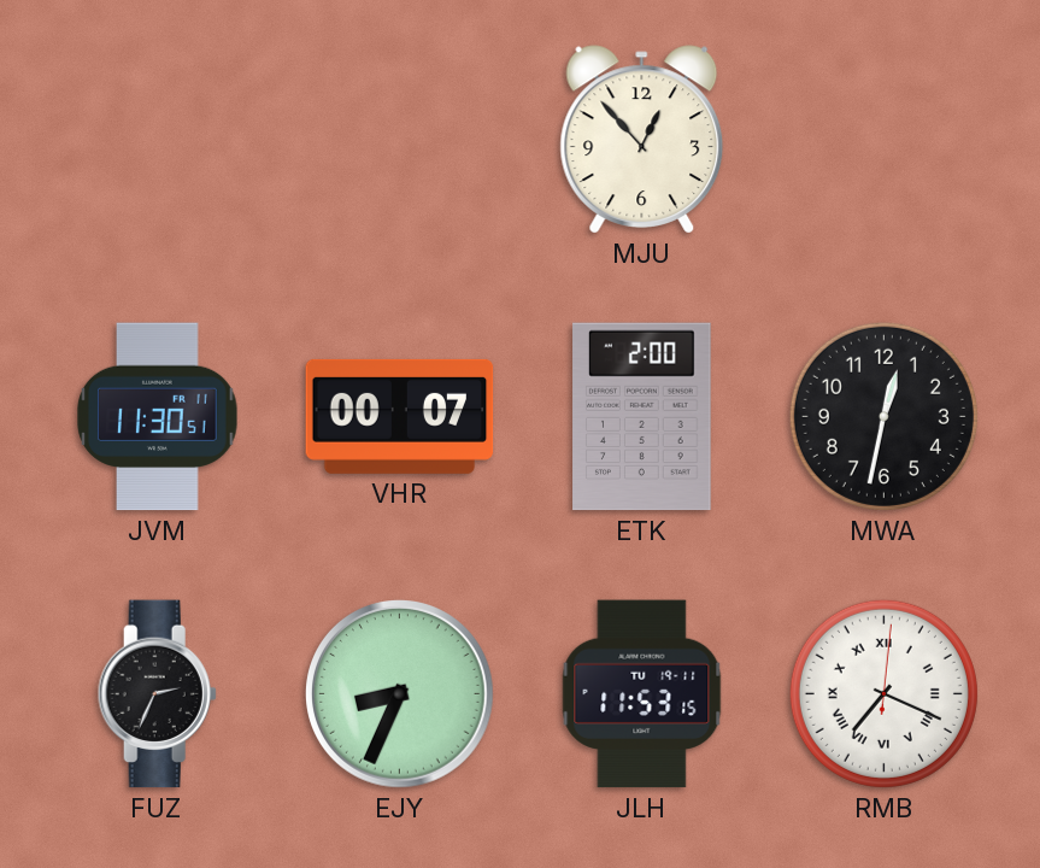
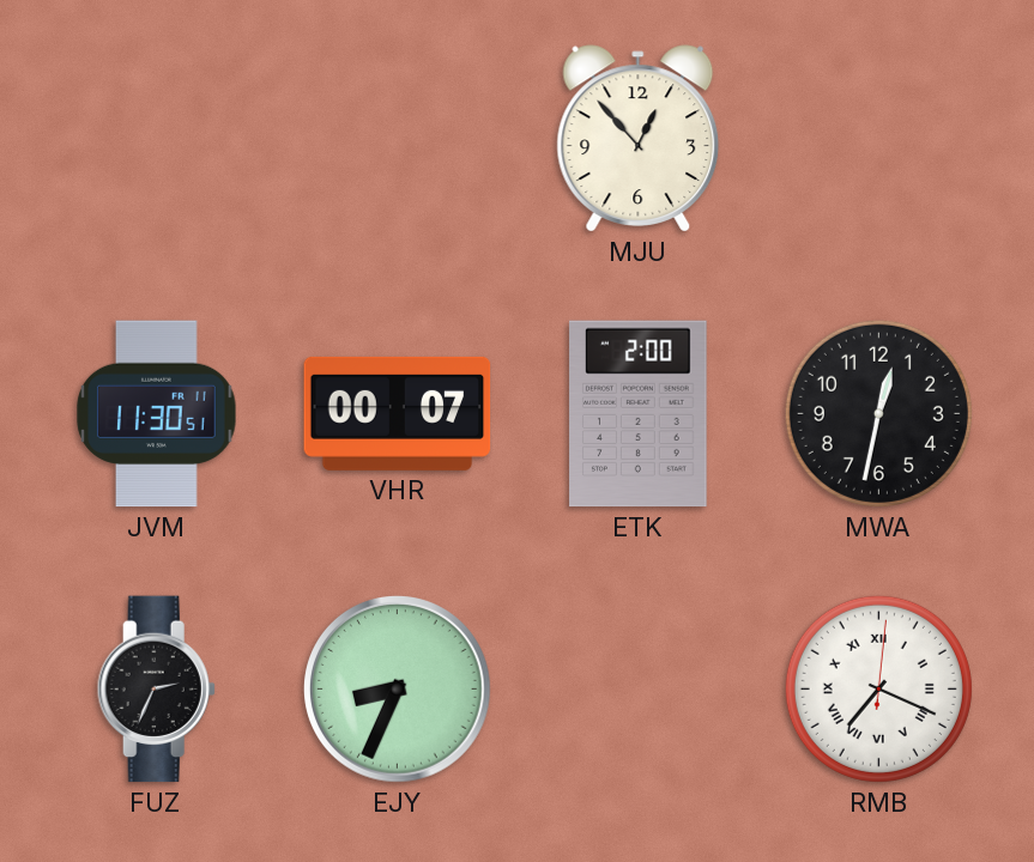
JLH: 11:53 -> none (642, 694)
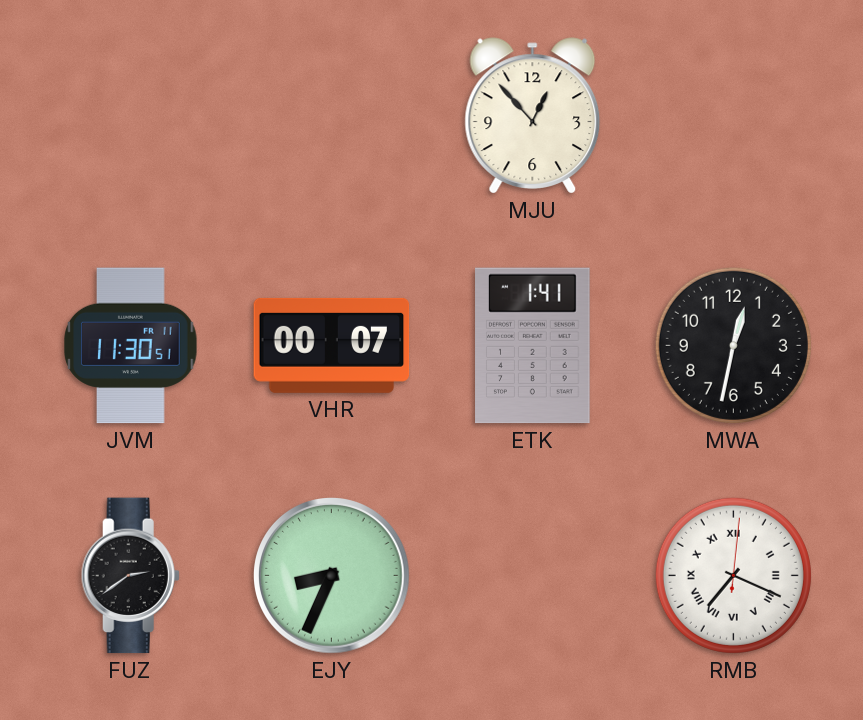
ETK: 2:00 -> 1:41 (533, 346)
FUZ: 2:34 -> 2:39 (130, 576)
